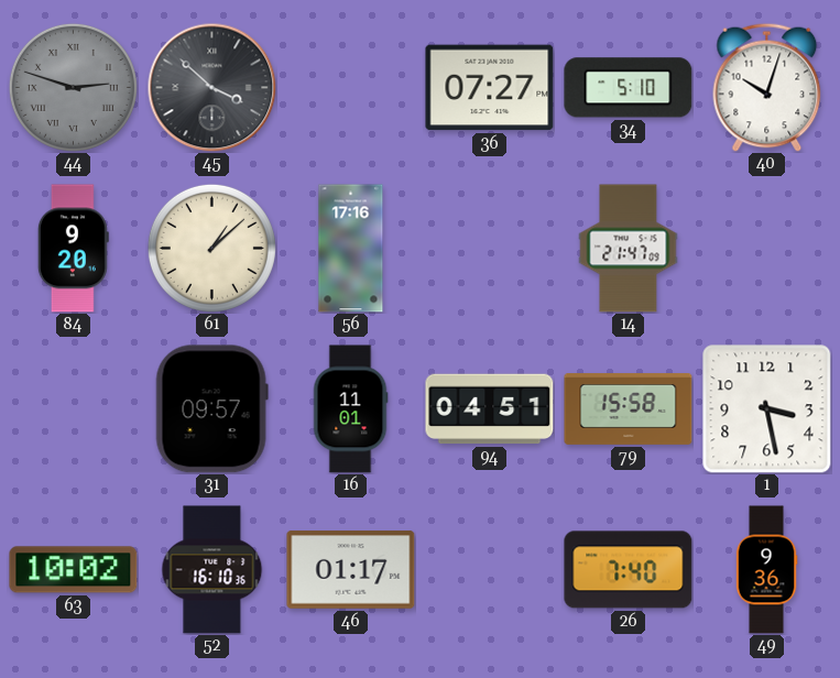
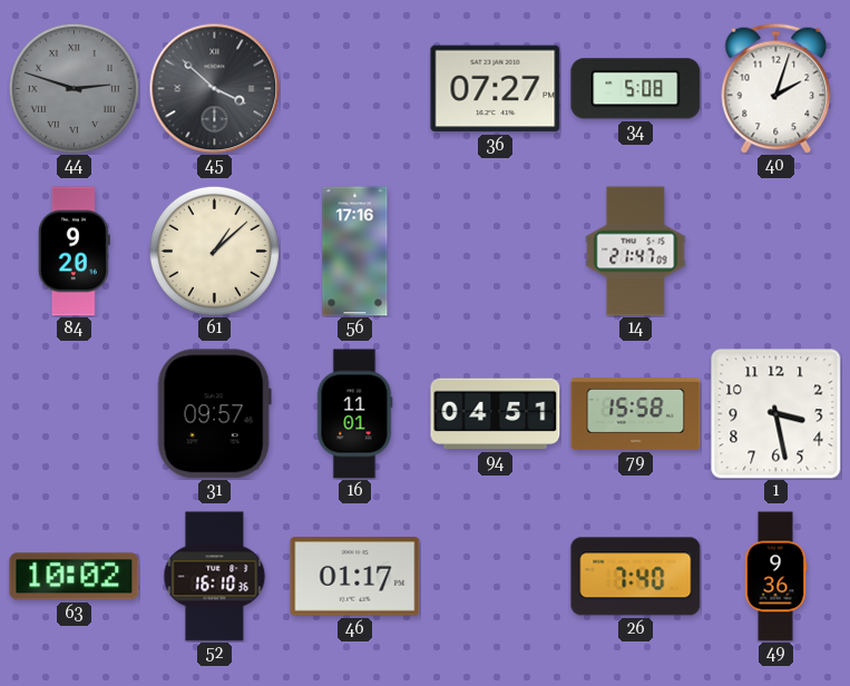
34: 5:10 -> 5:08 (636, 89)
40: 10:03 -> 2:03 (776, 88)
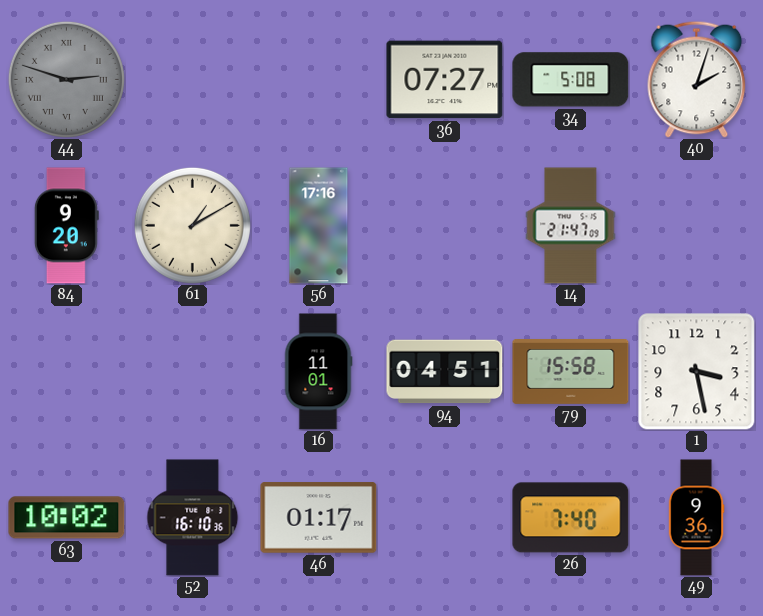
45: 3:52 -> none (214, 88)
61: 1:08 -> 1:10 (192, 225)
31: 09:57 -> none (214, 414)
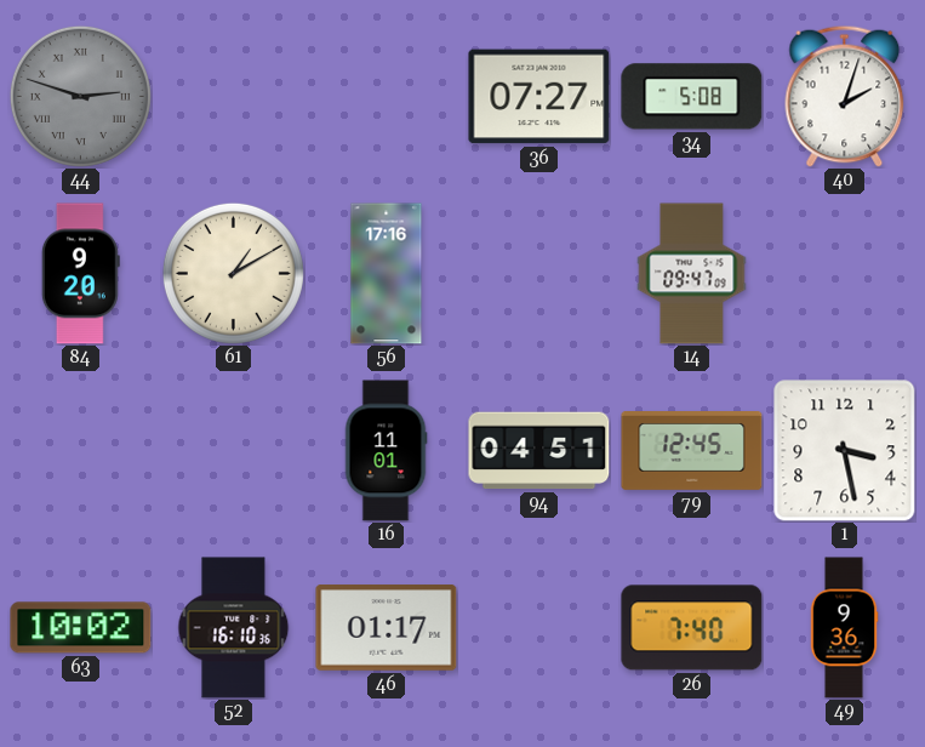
14: 21:47 -> 09:47 (692, 274)
79: 15:58 -> 12:45 (692, 451)
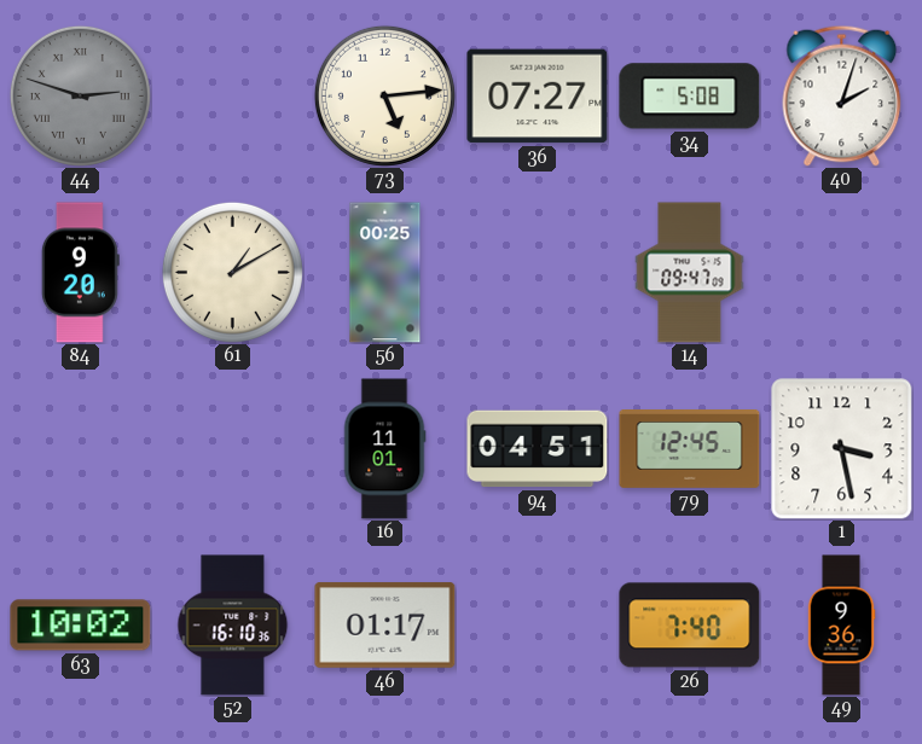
73: none -> 5:14 (384, 95)
56: 17:16 -> 00:25 (385, 273)
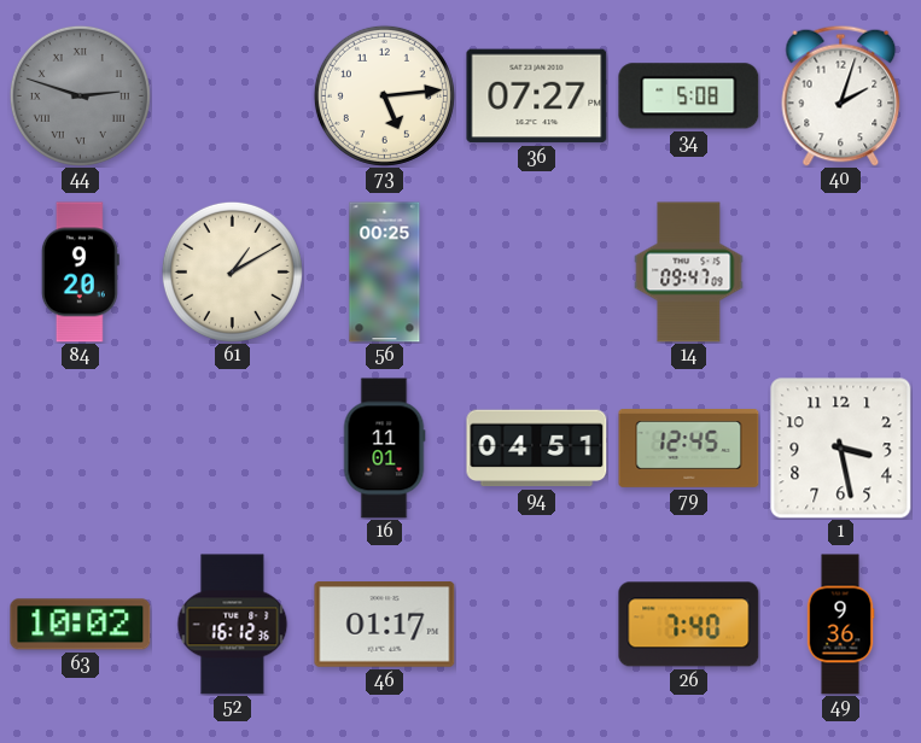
52: 16:10 -> 16:12 (233, 625)
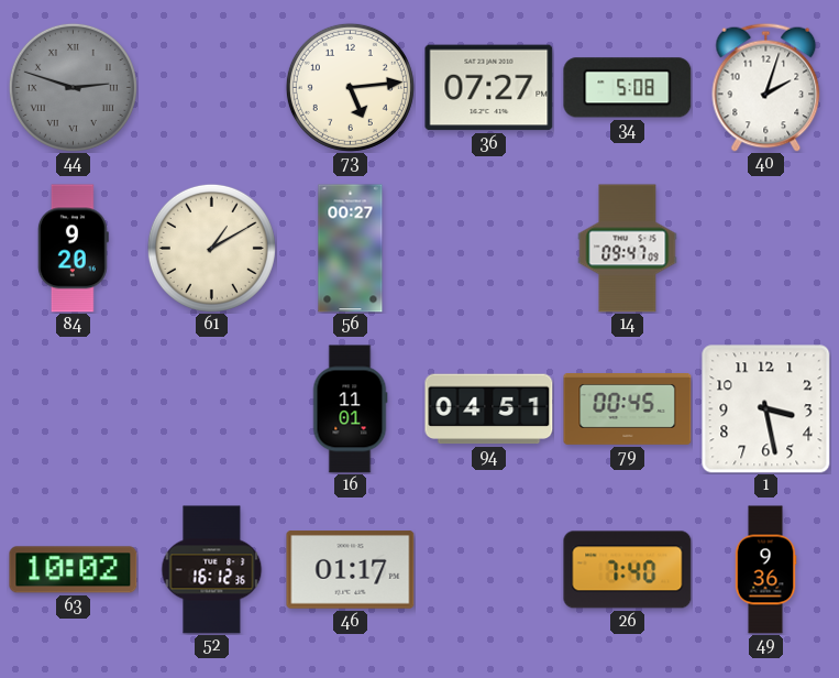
56: 00:25 -> 00:27 (351, 249)
79: 12:45 -> 00:45 (628, 409)
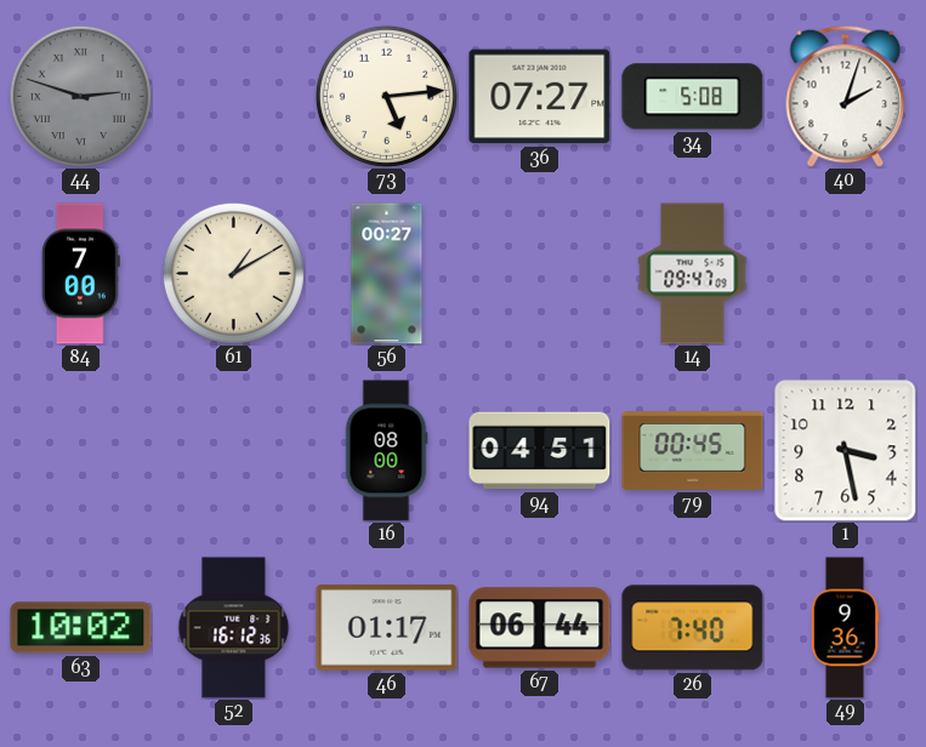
84: 9:20 -> 7:00 (80, 274)
16: 11:01 -> 08:00 (386, 451)
67: none -> 06:44 (540, 628)
